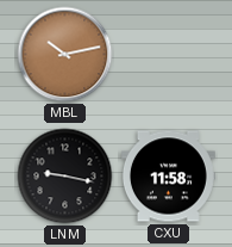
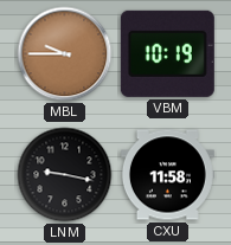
MBL: 10:13 -> 9:45 (65, 54)
VBM: none -> 10:19 (167, 53)
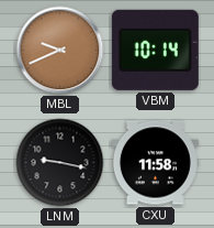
MBL: 9:45 -> 9:41 (60, 51)
VBM: 10:19 -> 10:14 (155, 50)
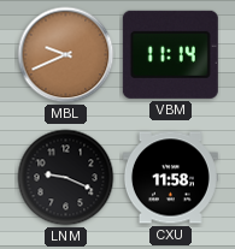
VBM: 10:14 -> 11:14 (170, 54)
LNM: 9:17 -> 9:19 (66, 178)
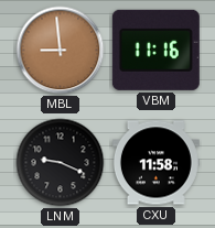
MBL: 9:41 -> 8:59 (61, 51)
VBM: 11:14 -> 11:16 (155, 50)
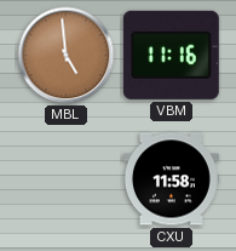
MBL: 8:59 -> 4:59 (67, 56)
LNM: 9:19 -> none (61, 163)
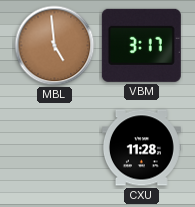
VBM: 11:16 -> 3:17 (141, 45)
CXU: 11:58 -> 11:28 (141, 148)
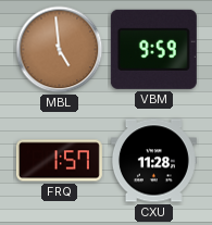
VBM: 3:17 -> 9:59 (153, 49)
FRQ: none -> 1:57 (59, 161)
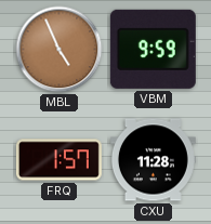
MBL: 4:59 -> 4:56 (60, 50)
